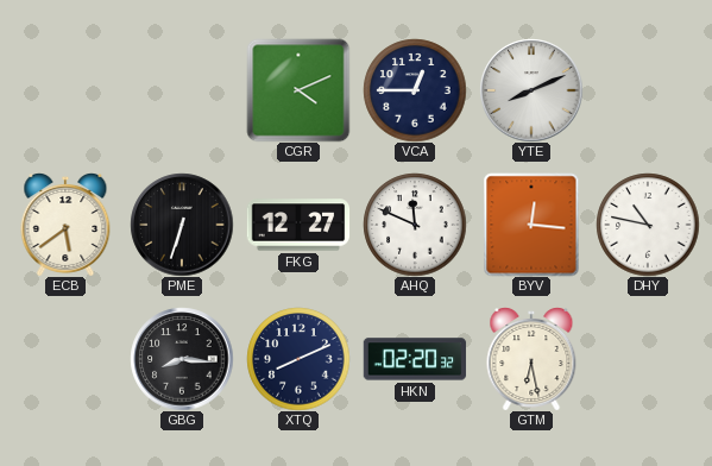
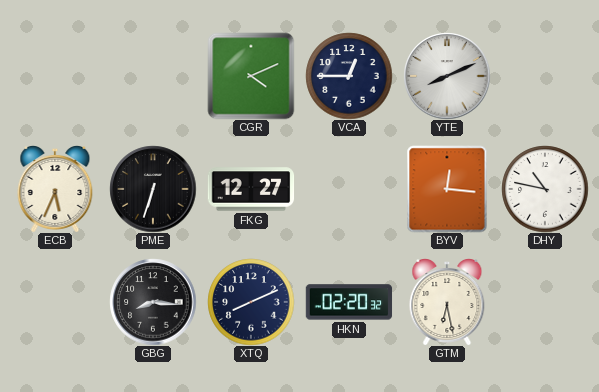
ECB: 5:39 -> 5:34 (55, 189)
AHQ: 11:49 -> none (415, 225)
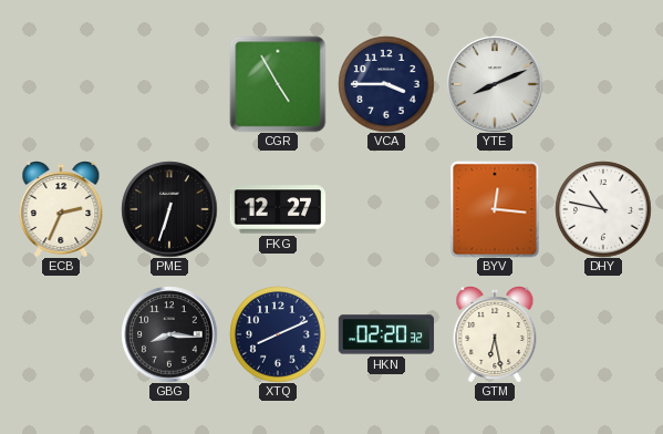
CGR: 4:11 -> 4:55 (278, 84)
VCA: 12:45 -> 3:45 (386, 84)
ECB: 5:34 -> 2:34 (61, 209)
